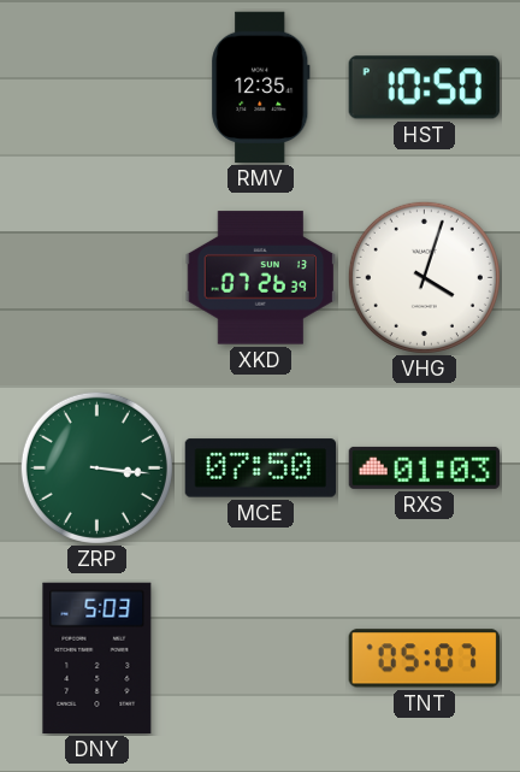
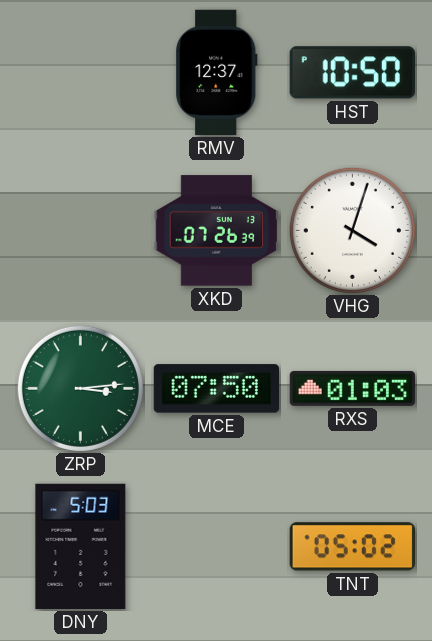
RMV: 12:35 -> 12:37 (217, 73)
ZRP: 3:16 -> 3:14 (80, 388)
TNT: 05:07 -> 05:02 (352, 547)
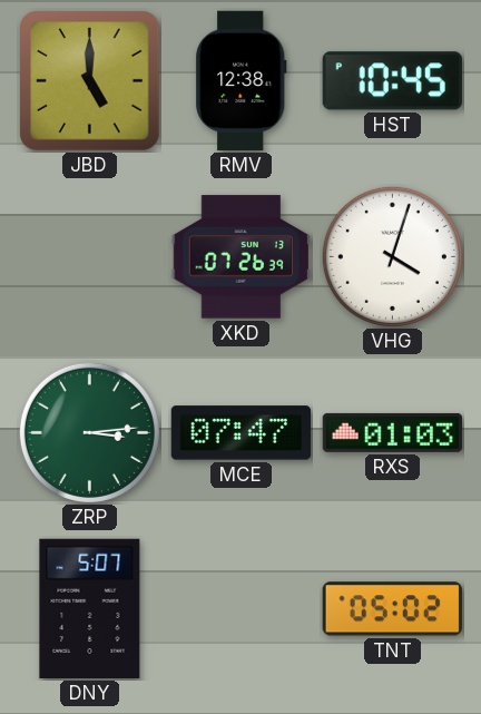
JBD: none -> 5:00 (90, 81)
RMV: 12:37 -> 12:38 (242, 81)
HST: 10:50 -> 10:45 (392, 81)
MCE: 07:50 -> 07:47 (242, 433)
DNY: 5:03 -> 5:07 (90, 609)
